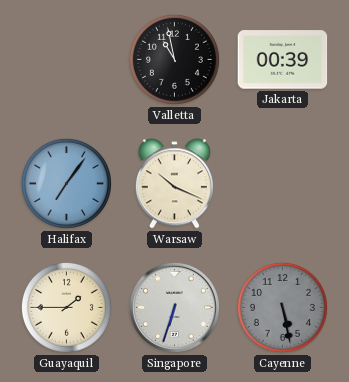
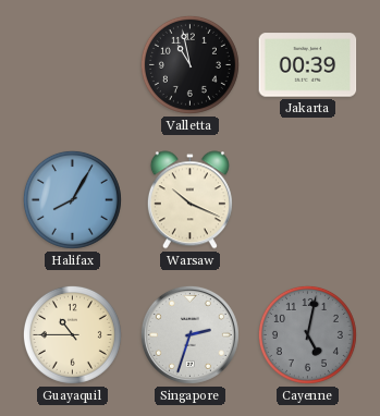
Halifax: 7:06 -> 8:05 (72, 199)
Guayaquil: 1:45 -> 10:45 (72, 334)
Singapore: 6:33 -> 2:33 (189, 334)
Cayenne: 5:28 -> 5:02 (307, 334)
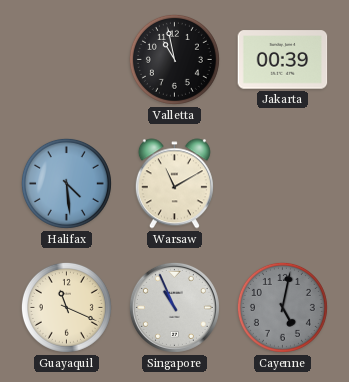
Halifax: 8:05 -> 4:29 (66, 183)
Warsaw: 10:19 -> 11:10 (174, 184)
Guayaquil: 10:45 -> 11:19 (66, 307)
Singapore: 2:33 -> 10:56 (174, 307)
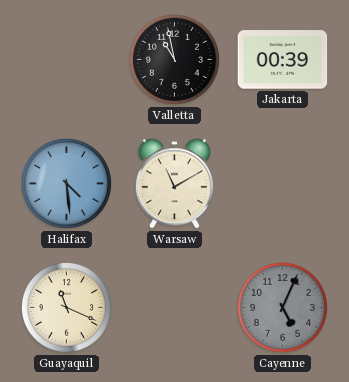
Singapore: 10:56 -> none (174, 307)
Cayenne: 5:02 -> 5:04 (282, 307)
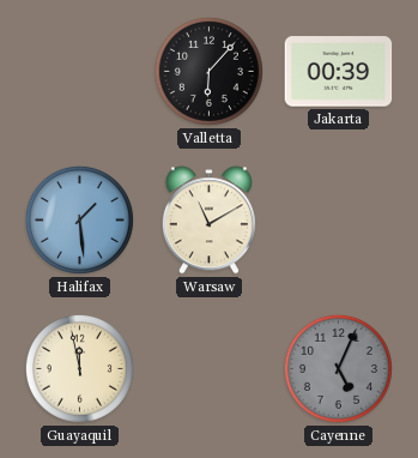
Valletta: 10:58 -> 6:07 (208, 71)
Halifax: 4:29 -> 1:29 (79, 219)
Guayaquil: 11:19 -> 11:58 (79, 368)
